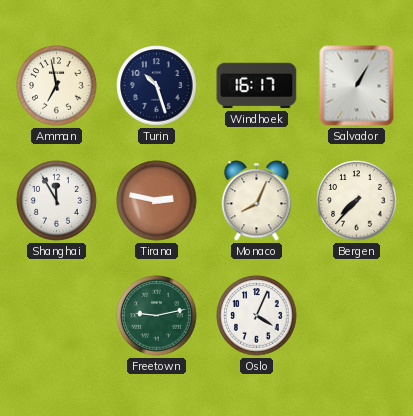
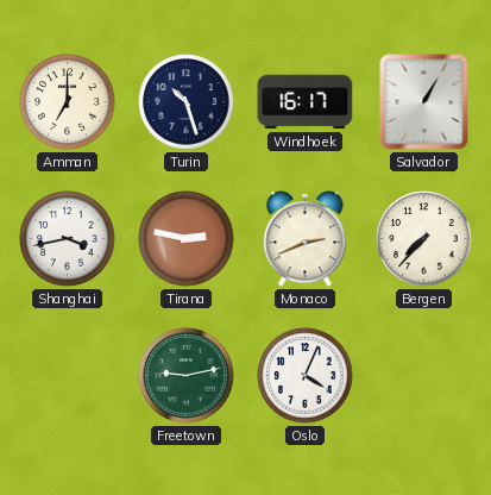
Amman: 6:58 -> 7:00 (68, 102)
Shanghai: 11:55 -> 3:43 (68, 239)
Monaco: 8:04 -> 2:41 (306, 239)
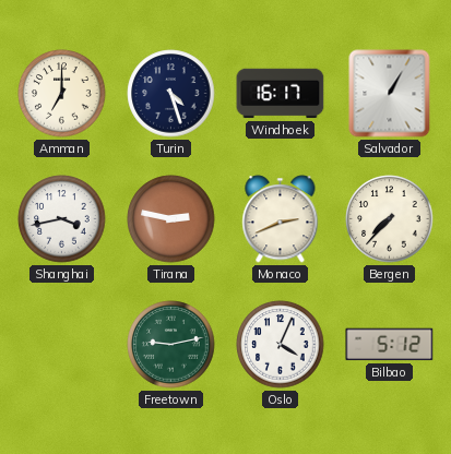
Turin: 10:27 -> 4:27 (171, 94)
Bilbao: none -> 5:12 (390, 345)
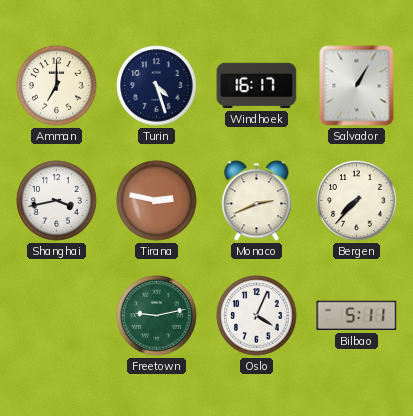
Bilbao: 5:12 -> 5:11 (357, 316)
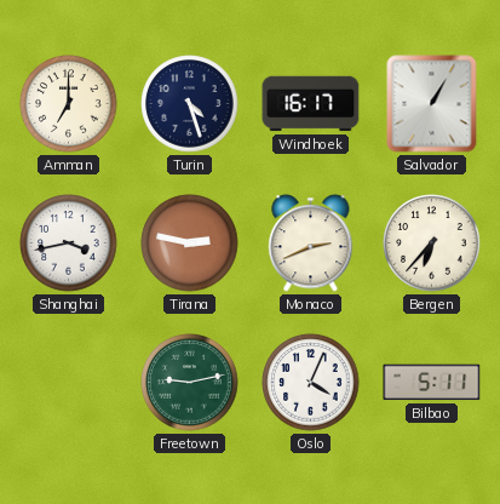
Bergen: 7:37 -> 6:37 (432, 244)
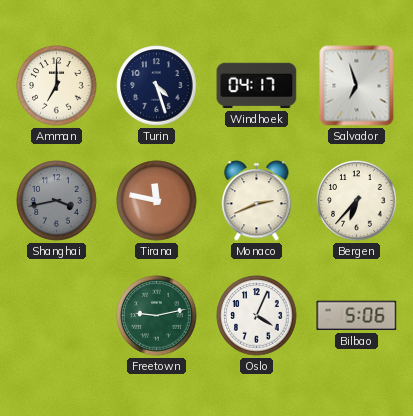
Windhoek: 16:17 -> 04:17 (257, 86)
Salvador: 1:05 -> 6:57 (357, 86)
Shanghai dial: white -> grey (57, 201)
Tirana: 2:47 -> 11:47 (157, 201)
Bilbao: 5:11 -> 5:06 (357, 316)
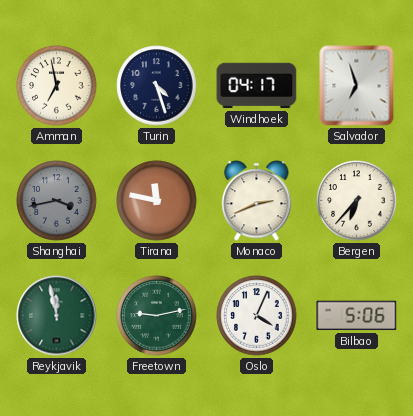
Amman: 7:00 -> 6:58 (57, 86)
Reykjavik: none -> 11:58 (57, 316)
